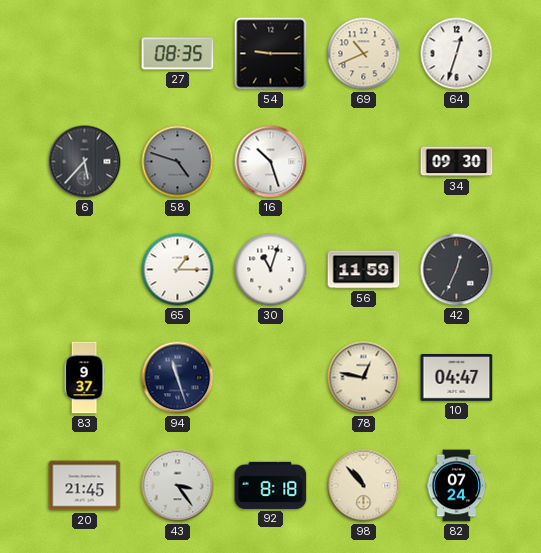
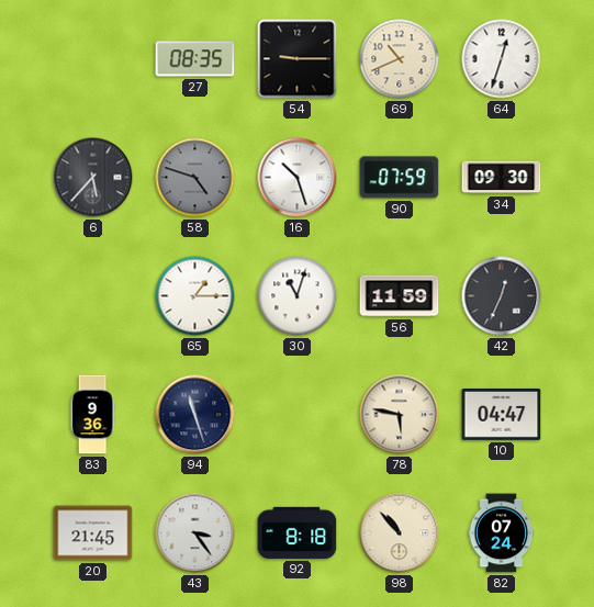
90: none -> 07:59 (400, 178)
83: 9:37 -> 9:36 (92, 415)
78: 12:47 -> 5:47 (400, 415)
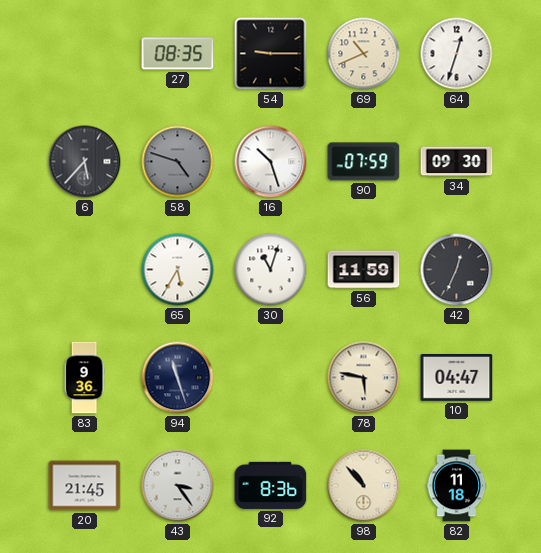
65: 1:15 -> 5:35 (178, 270)
92: 8:18 -> 8:36 (271, 485)
82: 07:24 -> 11:18 (457, 486)
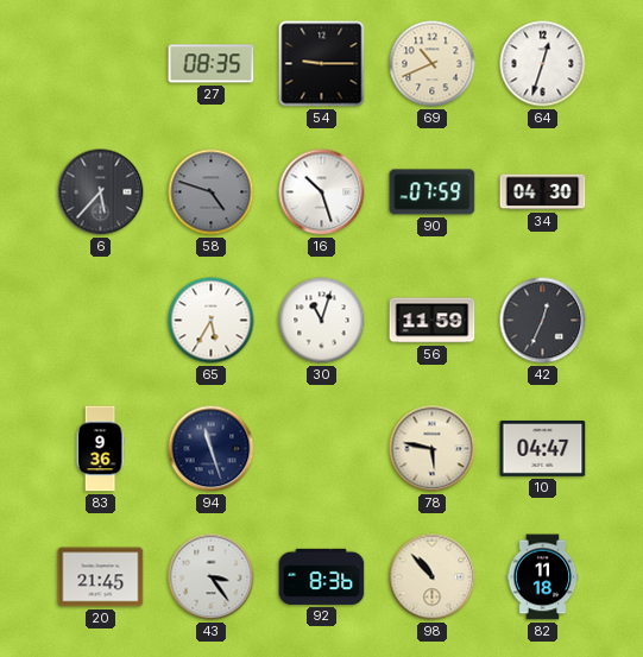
34: 09:30 -> 04:30 (543, 192)
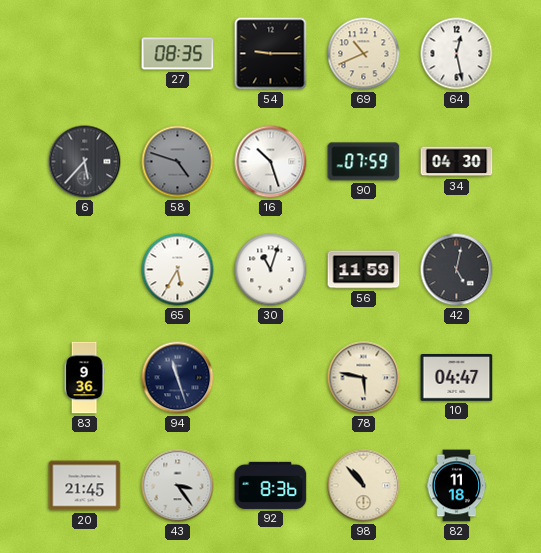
64: 12:33 -> 12:28 (457, 54)
42: 12:34 -> 5:02 (457, 270)
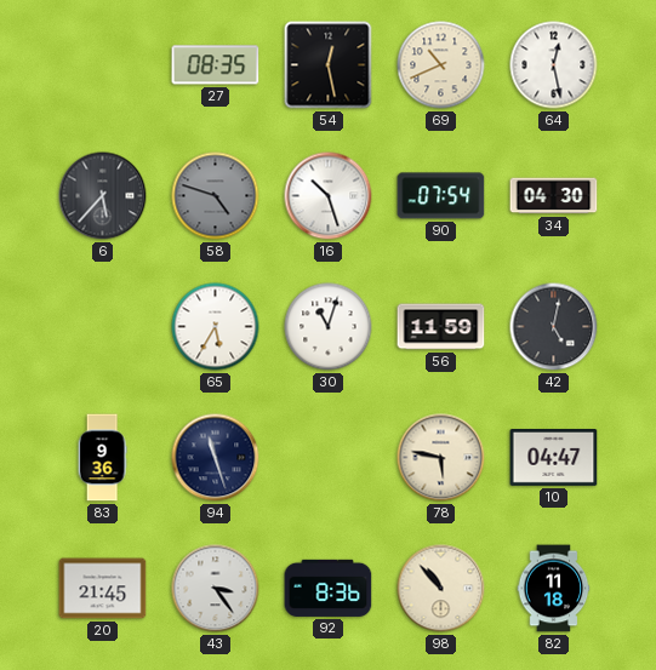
54: 9:15 -> 12:28 (329, 65)
90: 07:59 -> 07:54 (441, 196)
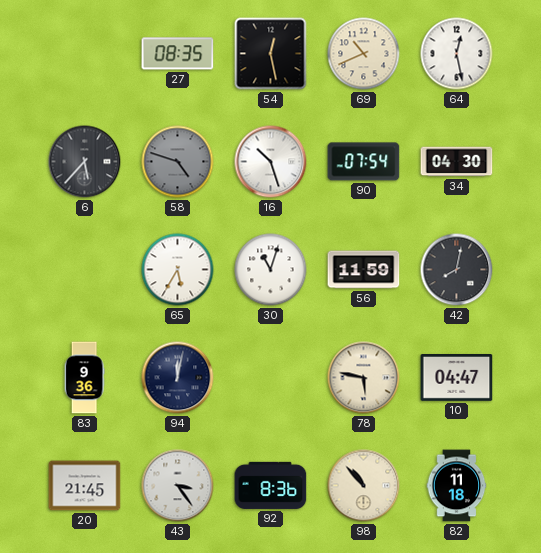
42: 5:02 -> 8:02 (457, 270)
94: 11:27 -> 12:02 (178, 378)
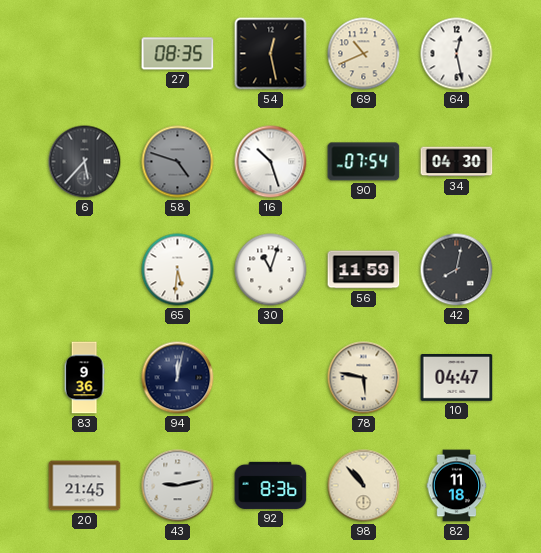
65: 5:35 -> 5:31 (178, 270)
43: 3:24 -> 9:13 (178, 486)
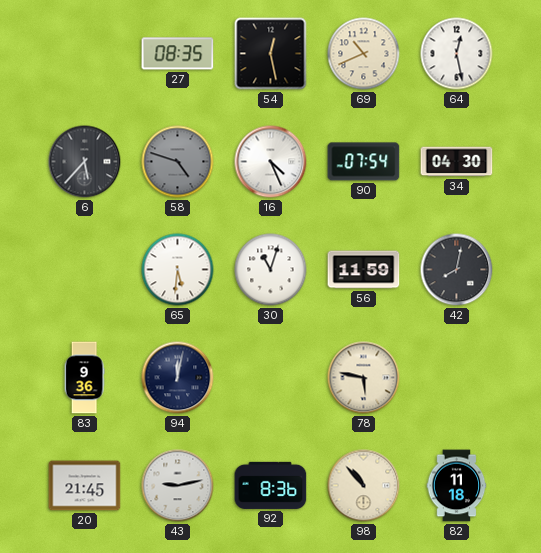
16: 10:27 -> 4:26 (271, 162)
10: 04:47 -> none (457, 378)
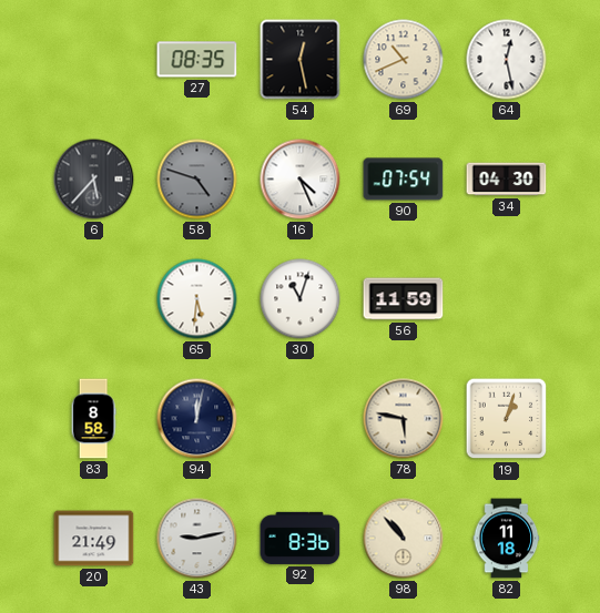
42: 8:02 -> none (457, 270)
83: 9:36 -> 8:58 (93, 419)
19: none -> 1:03 (507, 419)
20: 21:45 -> 21:49 (94, 539)
